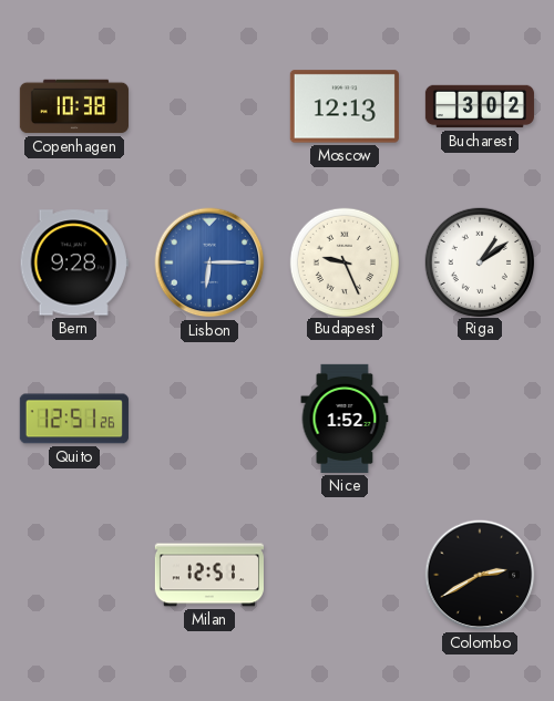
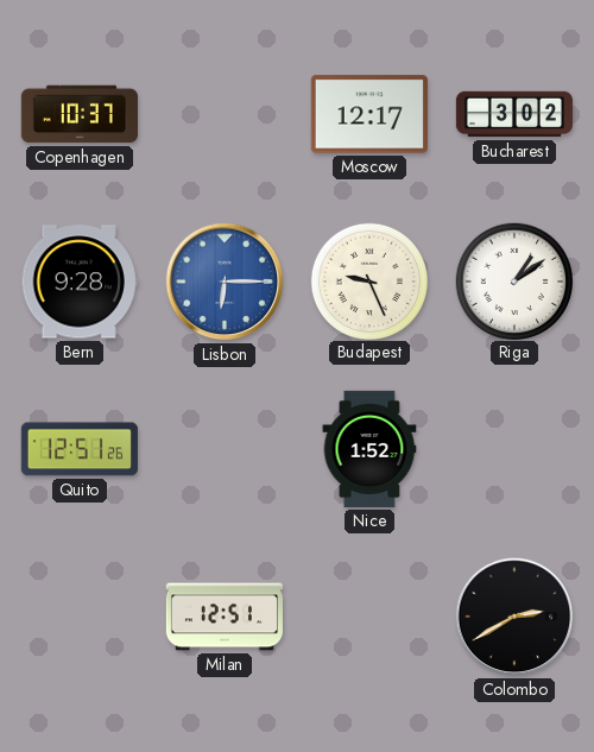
Copenhagen: 10:38 -> 10:37 (80, 114)
Moscow: 12:13 -> 12:17 (369, 114)
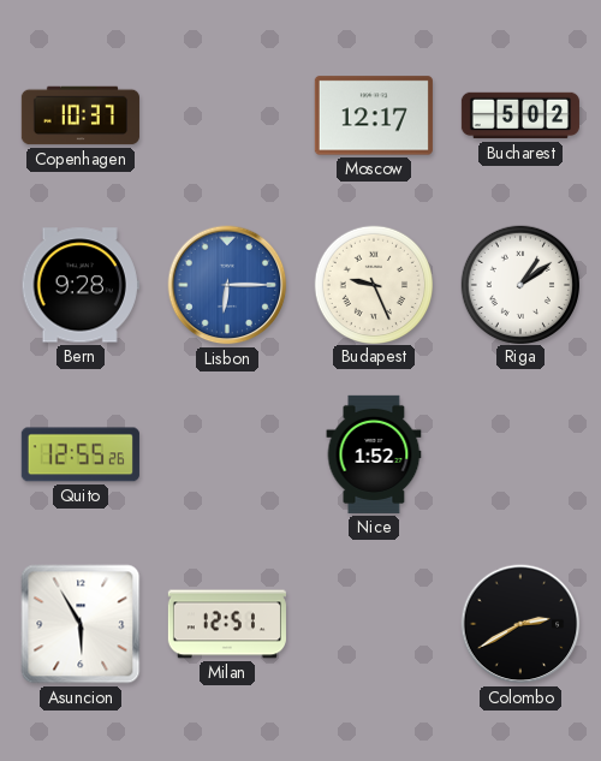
Bucharest: 3:02 -> 5:02 (520, 115)
Quito: 12:51 -> 12:55 (81, 454)
Asuncion: none -> 5:55 (81, 624)
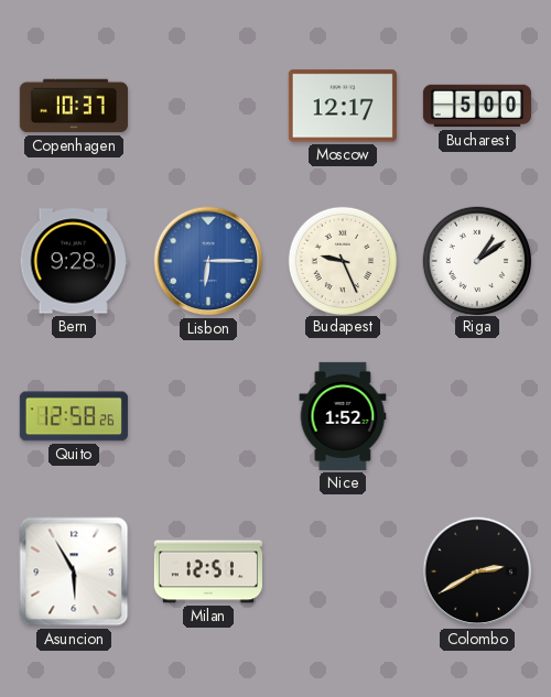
Bucharest: 5:02 -> 5:00 (477, 106)
Quito: 12:55 -> 12:58 (74, 416)
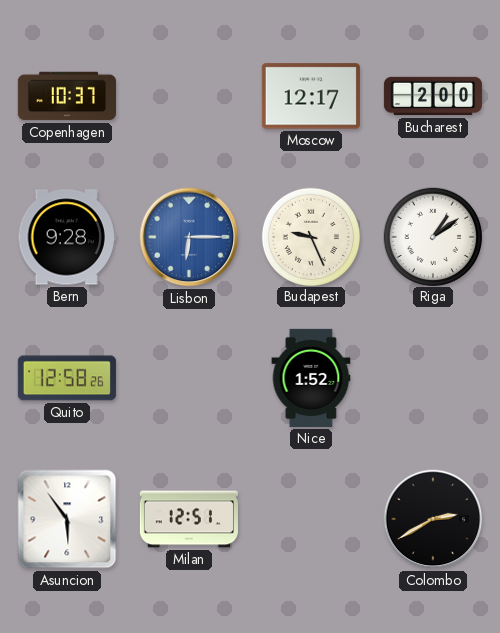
Bucharest: 5:00 -> 2:00 (433, 96)
Asuncion: 5:55 -> 5:54 (67, 519)
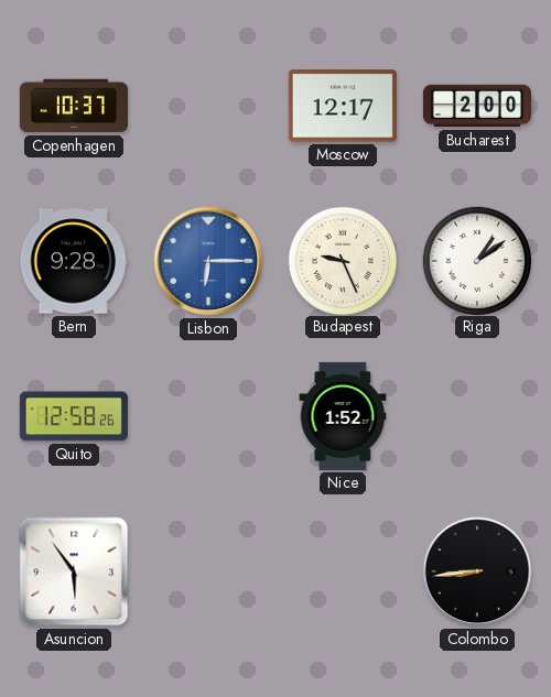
Milan: 12:51 -> none (189, 519)
Colombo: 2:40 -> 8:44 (477, 571)
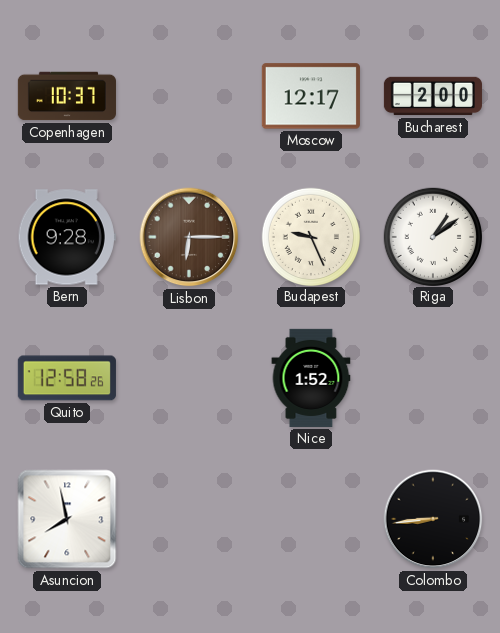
Lisbon dial: blue -> brown (189, 237)
Asuncion: 5:54 -> 7:58 (67, 519)
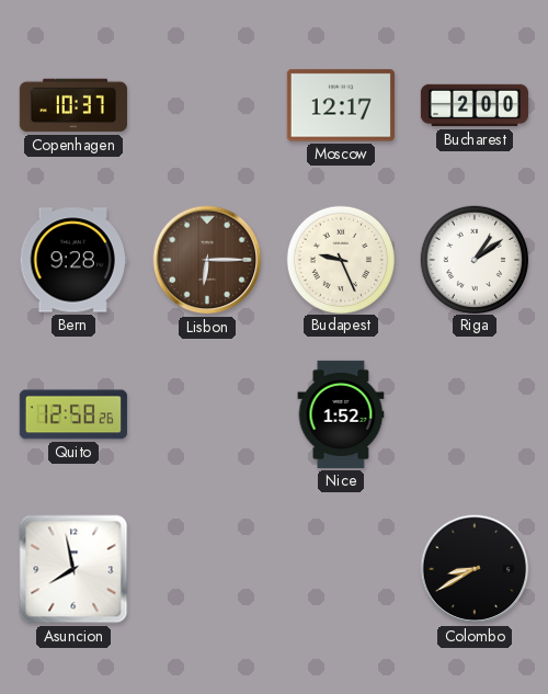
Colombo: 8:44 -> 8:40 (475, 569)
